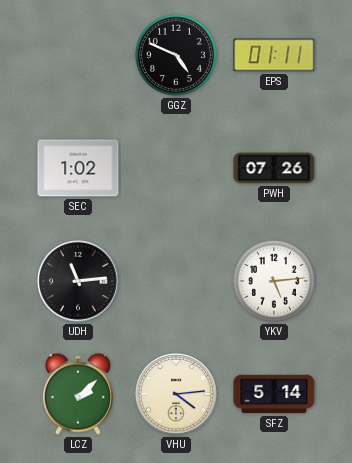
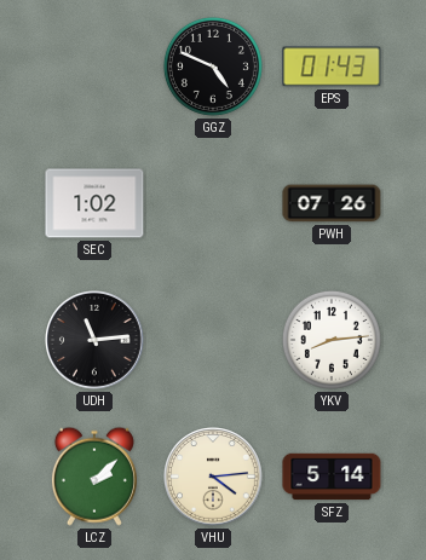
EPS: 01:11 -> 01:43 (332, 67)
YKV: 5:14 -> 8:14 (332, 340)
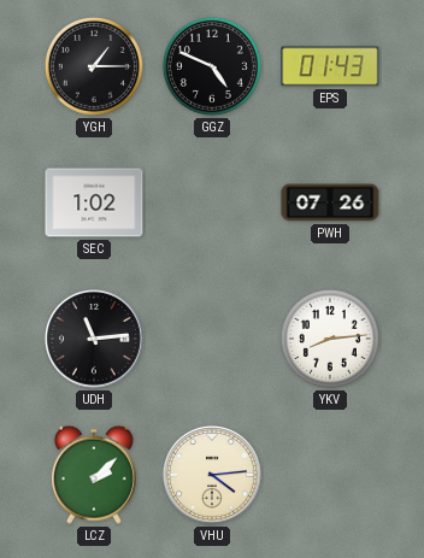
YGH: none -> 1:15 (94, 66)
SFZ: 5:14 -> none (332, 477)
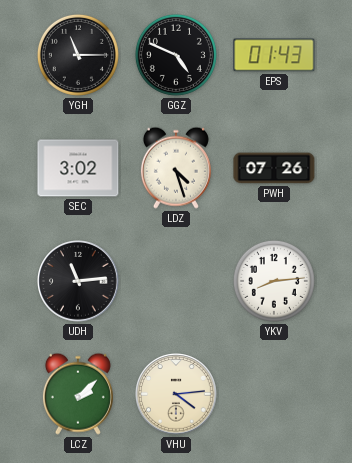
YGH: 1:15 -> 11:15 (78, 55)
SEC: 1:02 -> 3:02 (78, 168)
LDZ: none -> 4:27 (176, 168)
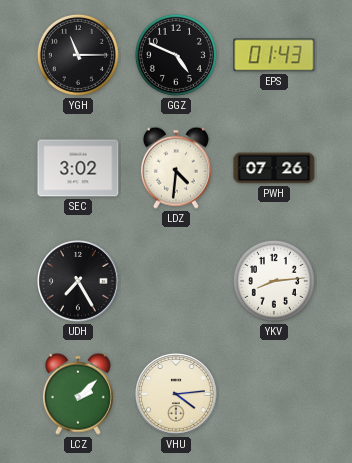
LDZ: 4:27 -> 4:31 (176, 168)
UDH: 11:14 -> 7:25 (79, 282)
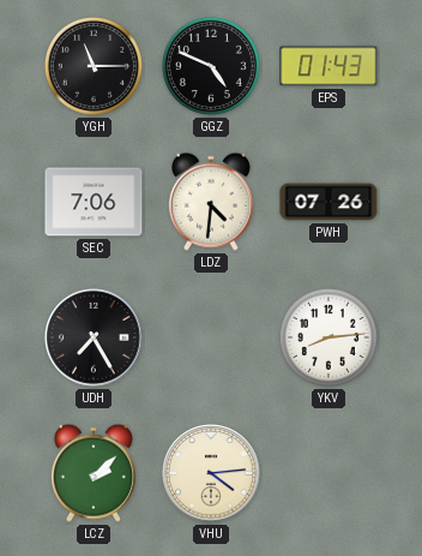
SEC: 3:02 -> 7:06 (94, 202)
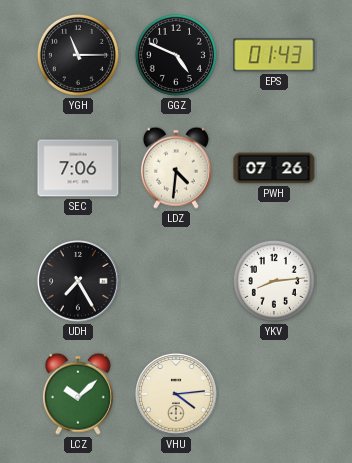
LCZ: 2:08 -> 10:08 (78, 394)
